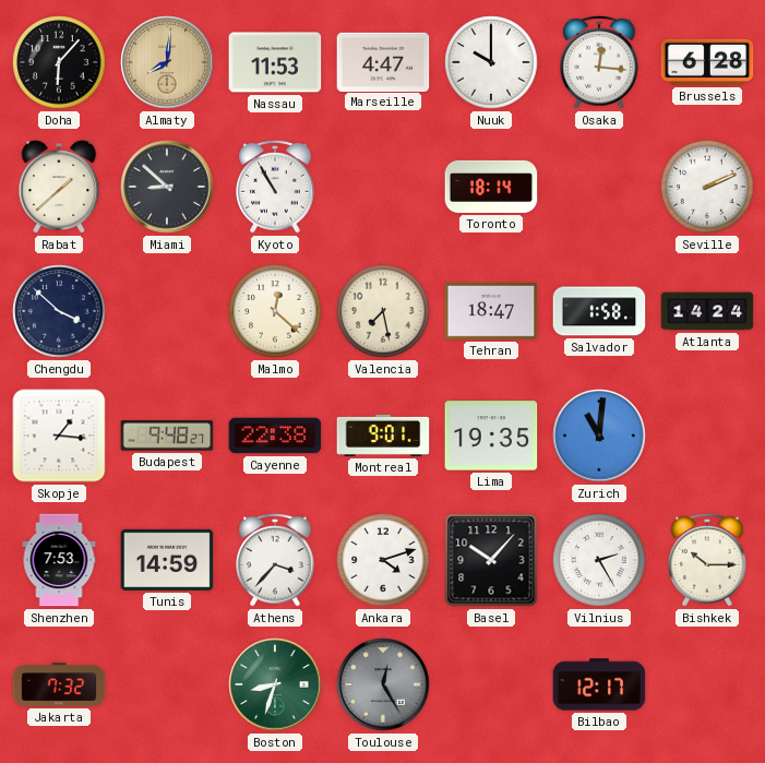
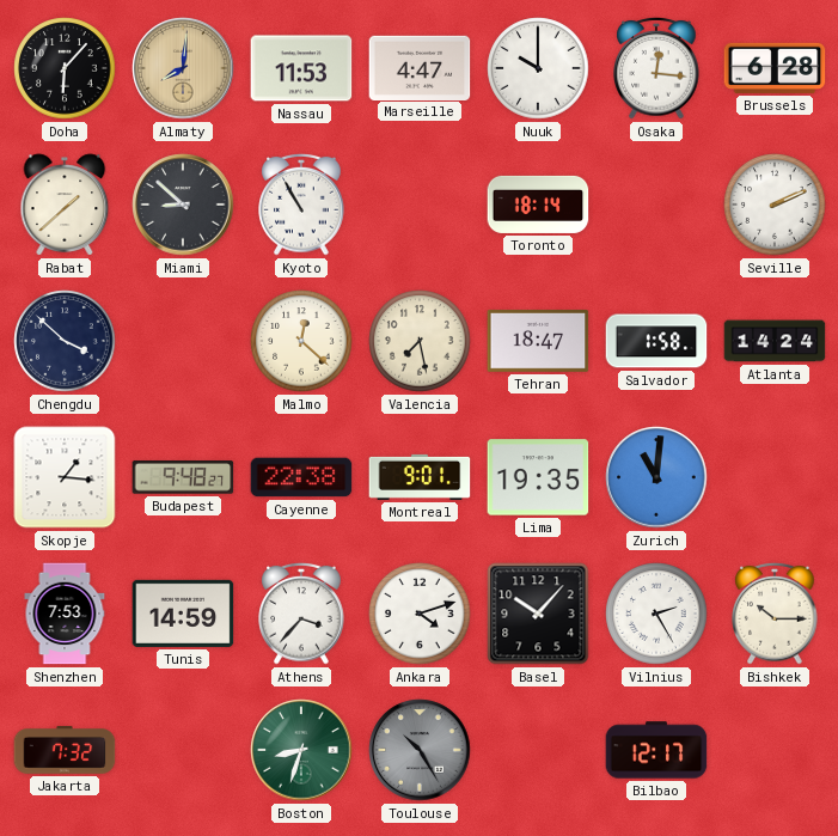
Toulouse: 12:25 -> 10:25 (420, 750)
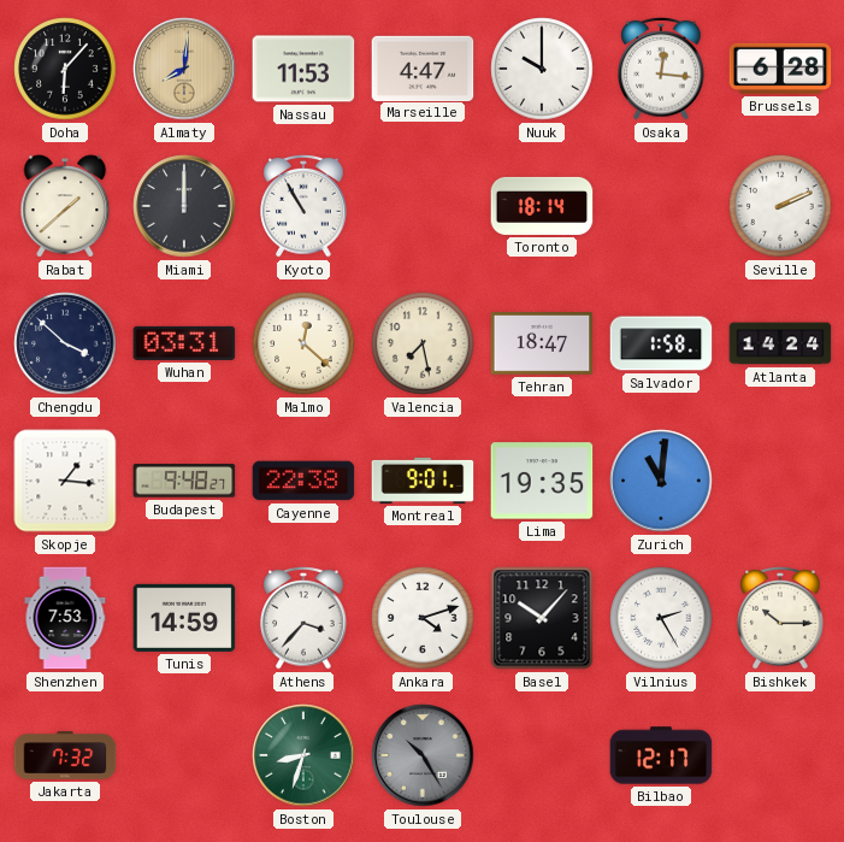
Miami: 8:52 -> 12:00 (184, 206)
Wuhan: none -> 03:31 (184, 343)
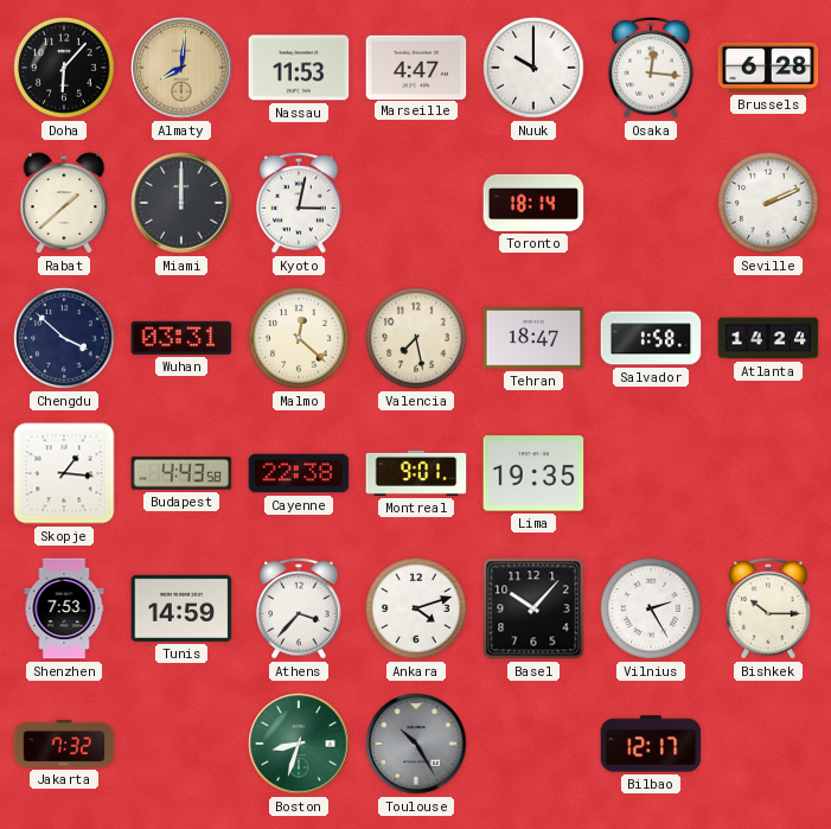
Kyoto: 10:55 -> 3:02 (299, 203)
Budapest: 9:48 -> 4:43 (181, 473)
Zurich: 11:01 -> none (661, 481)
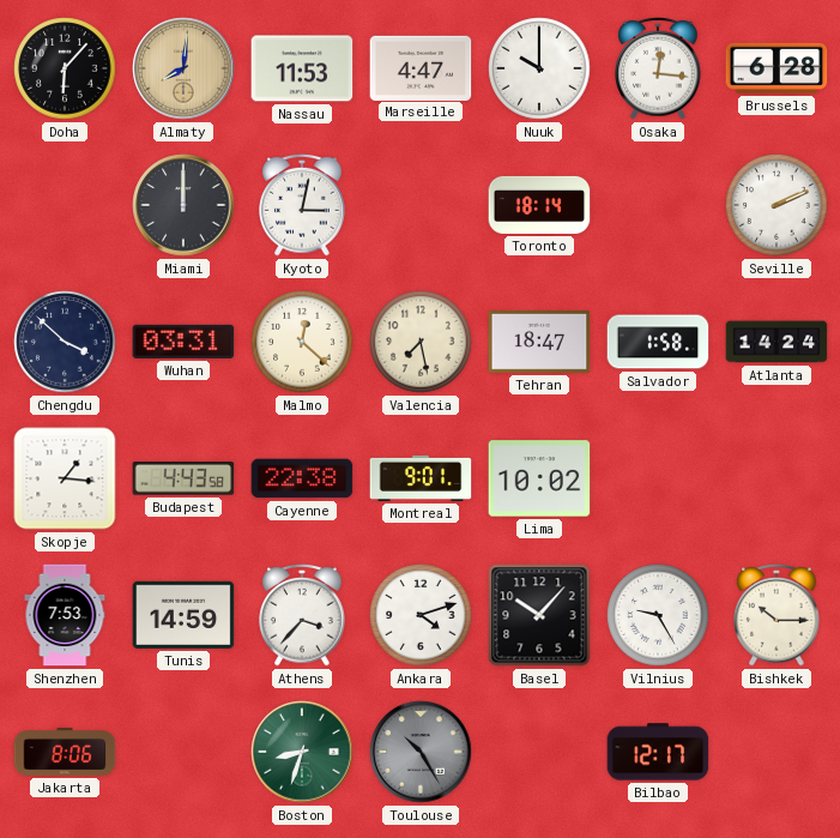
Rabat: 1:38 -> none (64, 203)
Lima: 19:35 -> 10:02 (539, 478)
Vilnius: 2:25 -> 9:25 (658, 615)
Jakarta: 7:32 -> 8:06 (65, 752)
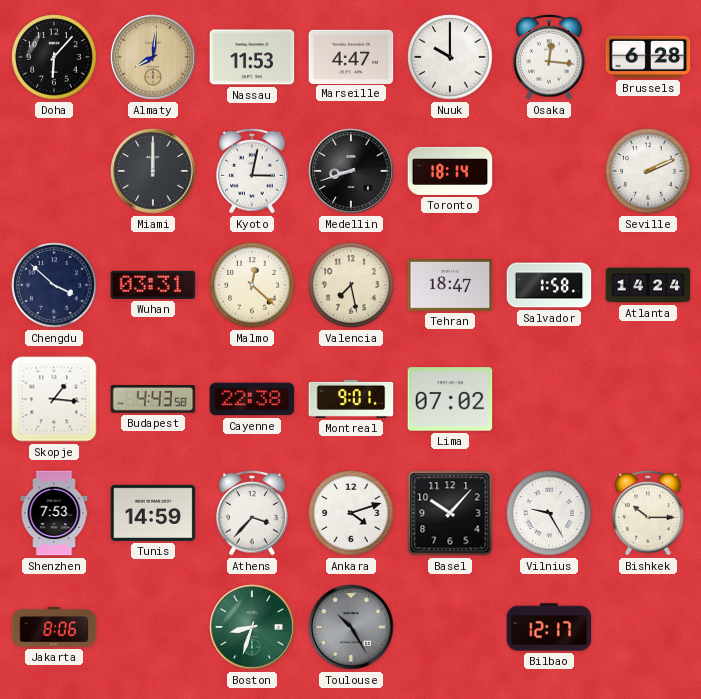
Medellin: none -> 8:42 (351, 171)
Lima: 10:02 -> 07:02 (450, 399)
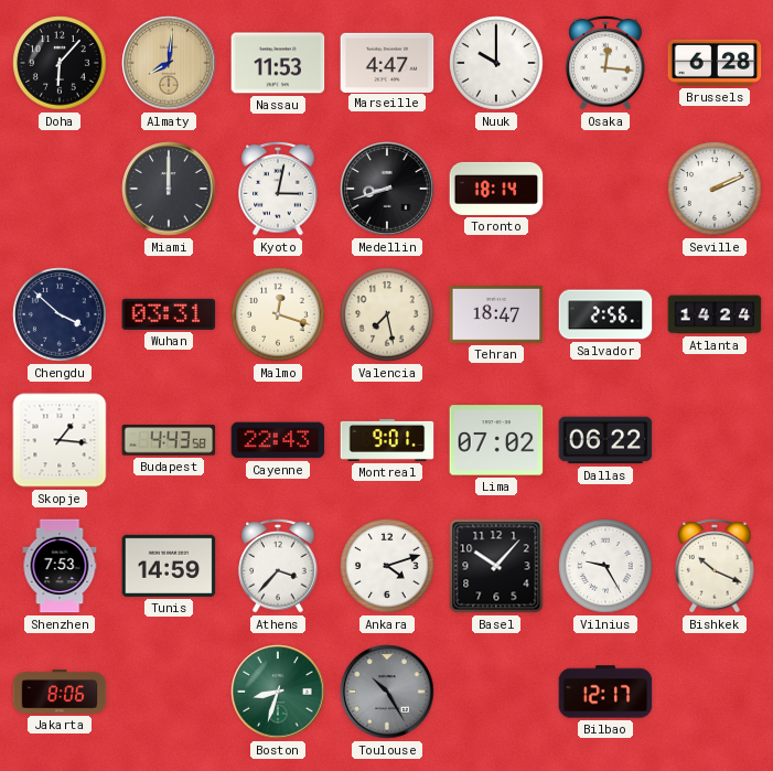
Malmo: 12:22 -> 12:18 (278, 314)
Salvador: 1:58 -> 2:56 (605, 314)
Cayenne: 22:38 -> 22:43 (278, 440)
Dallas: none -> 06:22 (605, 440)
Bishkek: 10:15 -> 10:19 (715, 566)
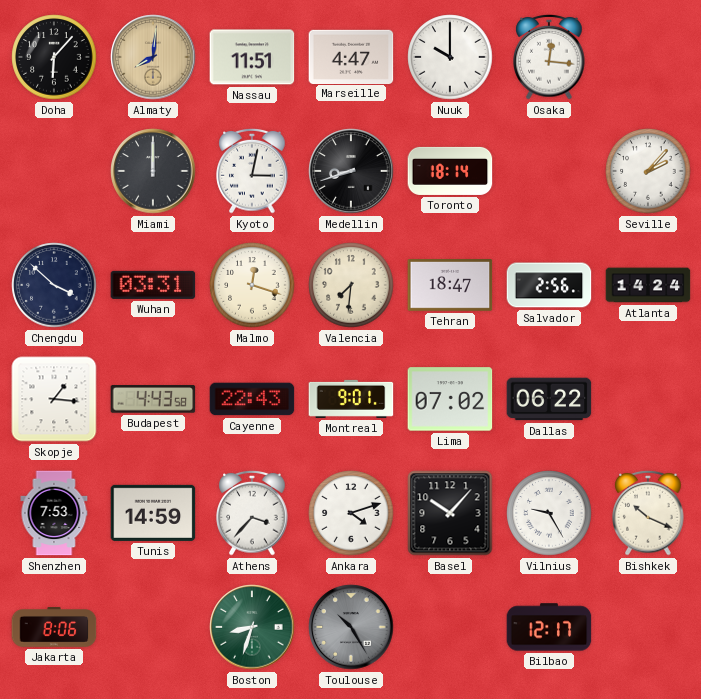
Nassau: 11:53 -> 11:51 (252, 57)
Brussels: 6:28 -> none (715, 63)
Seville: 2:11 -> 2:07 (648, 171)
Valencia: 7:28 -> 7:31 (351, 285)
